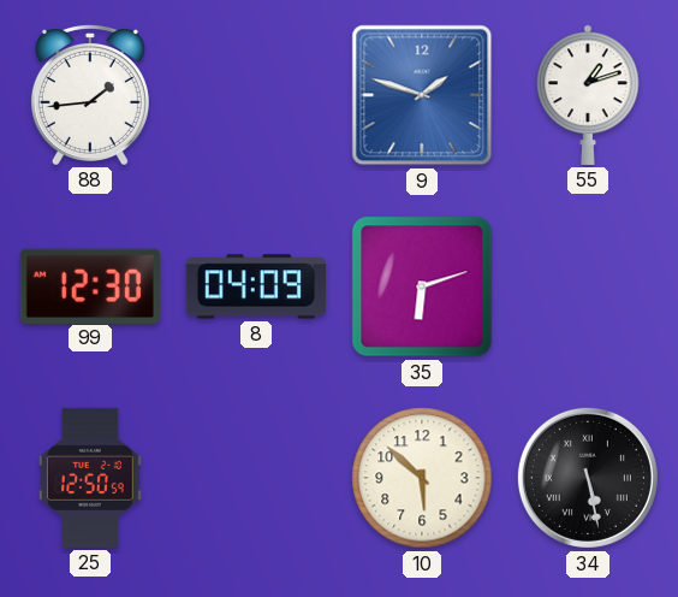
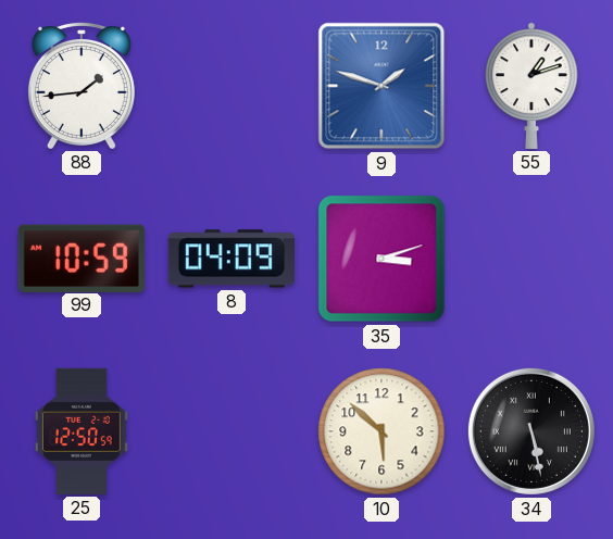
99: 12:30 -> 10:59 (82, 258)
35: 6:12 -> 3:12 (381, 259)
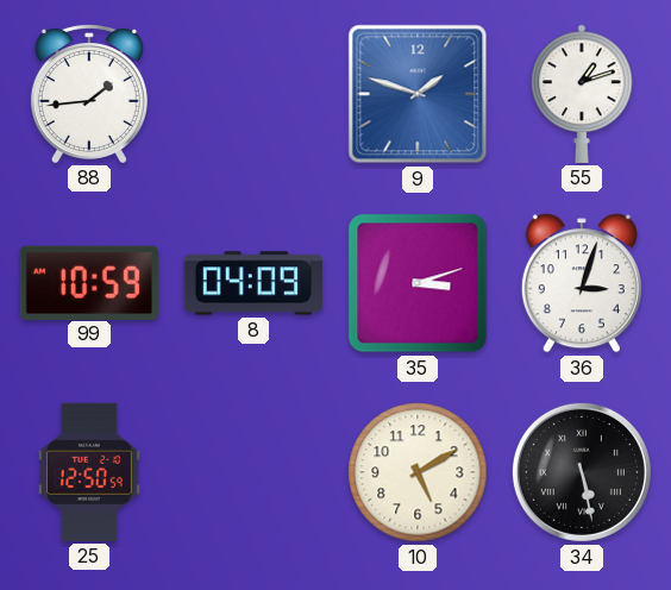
36: none -> 3:03 (582, 283)
10: 5:52 -> 5:10 (418, 472)
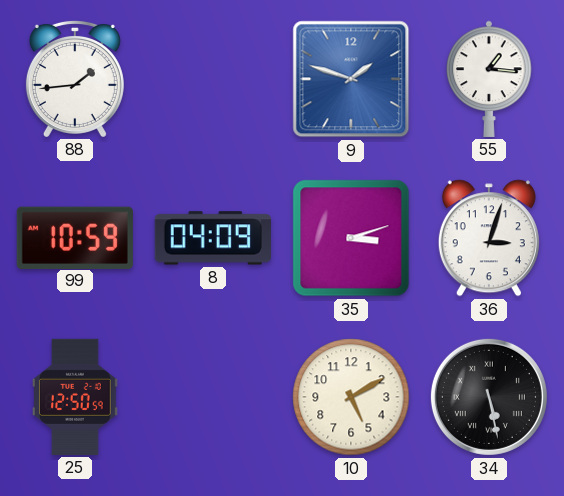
55: 1:12 -> 1:16 (489, 79)
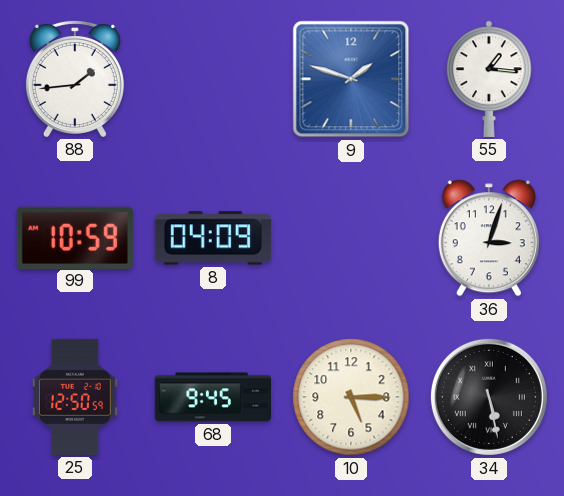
35: 3:12 -> none (351, 238)
68: none -> 9:45 (212, 397)
10: 5:10 -> 5:15 (351, 397)
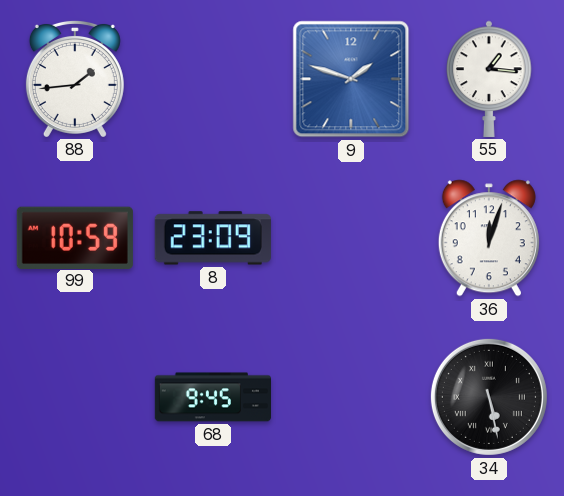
8: 04:09 -> 23:09 (213, 238)
36: 3:03 -> 12:03 (489, 238)
25: 12:50 -> none (76, 397)
10: 5:15 -> none (351, 397)
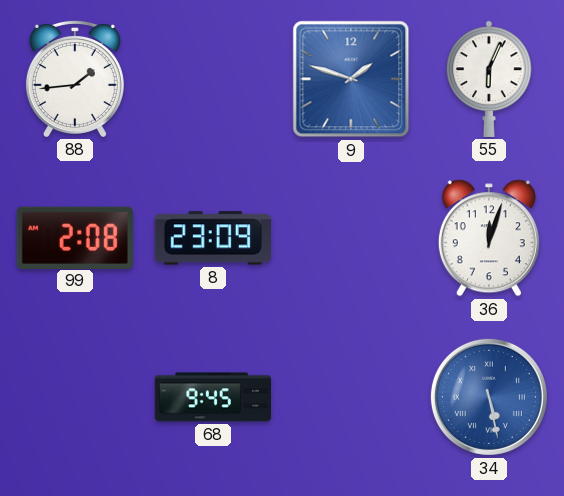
55: 1:16 -> 6:04 (489, 79)
99: 10:59 -> 2:08 (75, 237)
34 dial: black -> blue (489, 397)
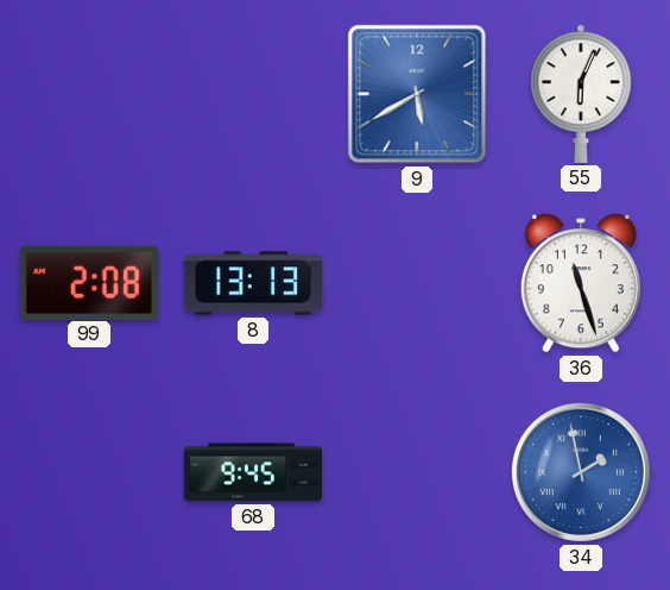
88: 1:44 -> none (75, 78)
9: 1:48 -> 5:40 (417, 94)
8: 23:09 -> 13:13 (253, 283)
36: 12:03 -> 11:27 (581, 283)
34: 5:28 -> 1:58 (581, 472)
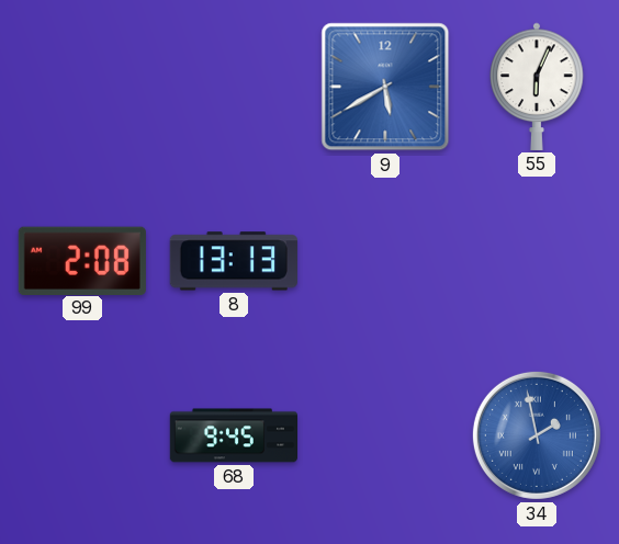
36: 11:27 -> none (581, 283)
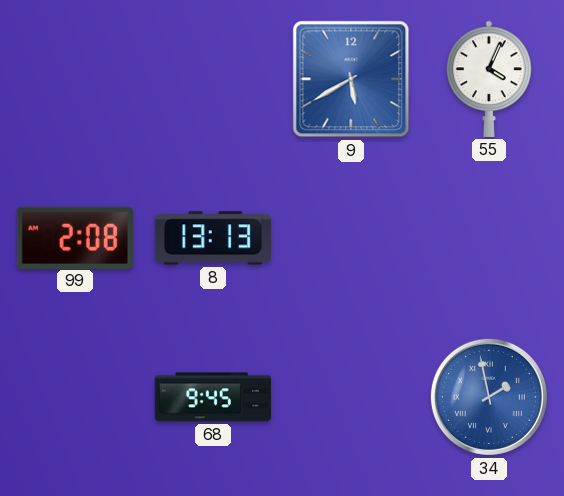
55: 6:04 -> 4:04 (489, 79)
